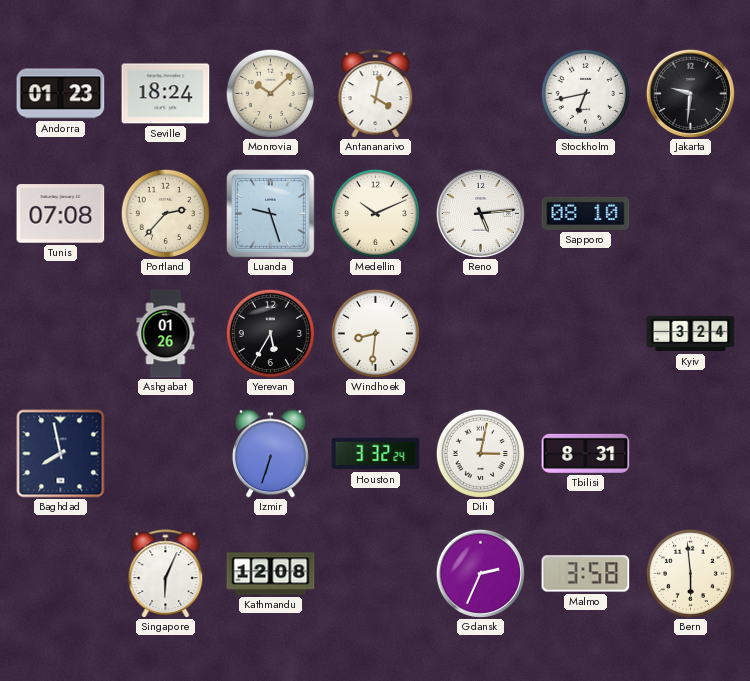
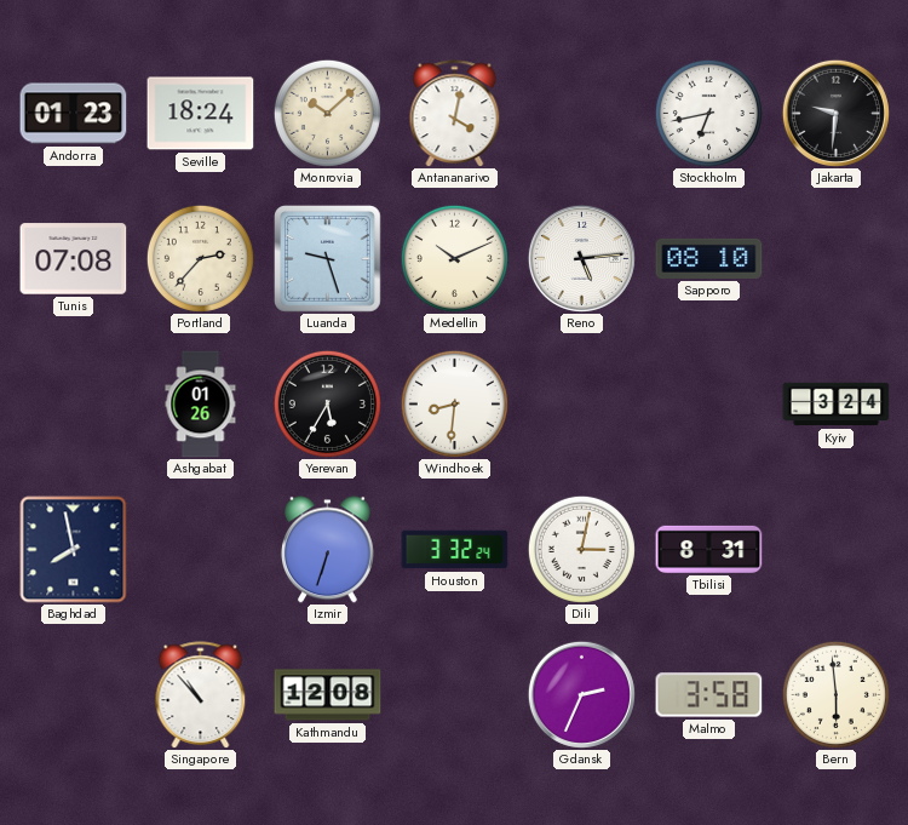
Singapore: 6:04 -> 10:53 (201, 695)
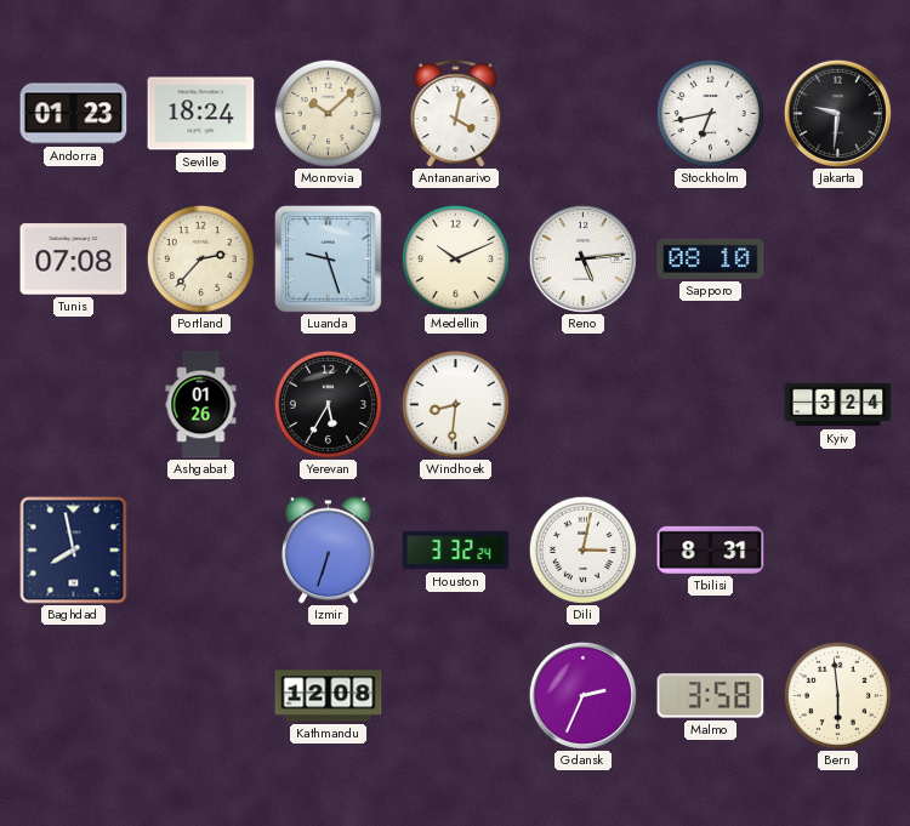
Singapore: 10:53 -> none (201, 695)
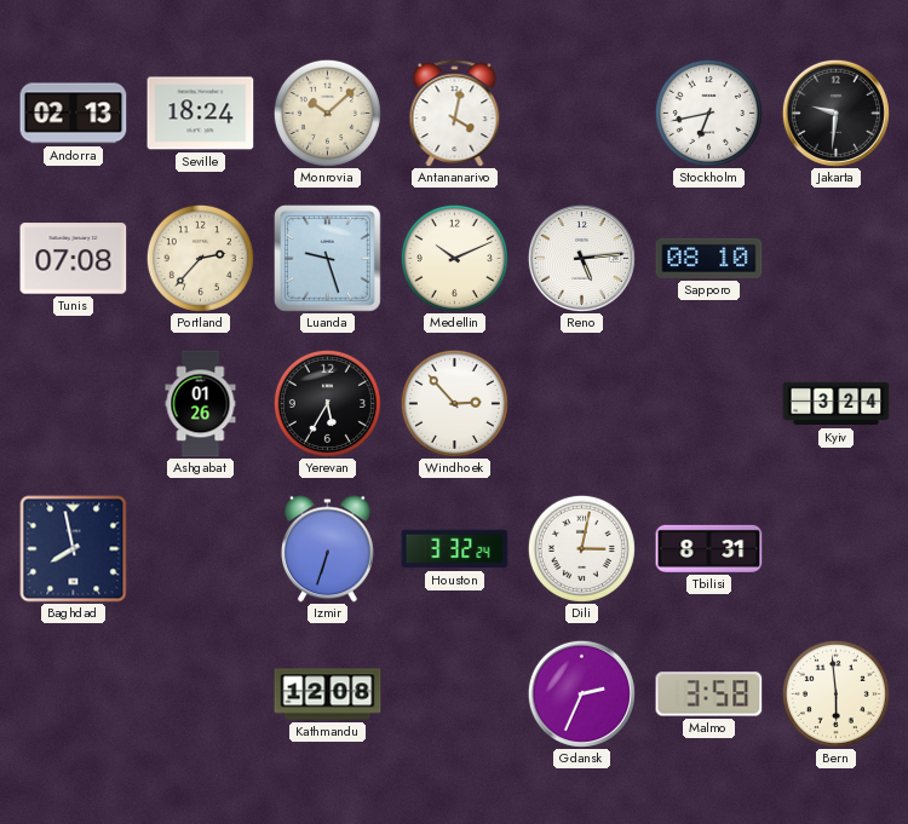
Andorra: 01:23 -> 02:13 (74, 114)
Windhoek: 8:31 -> 2:53 (454, 403)
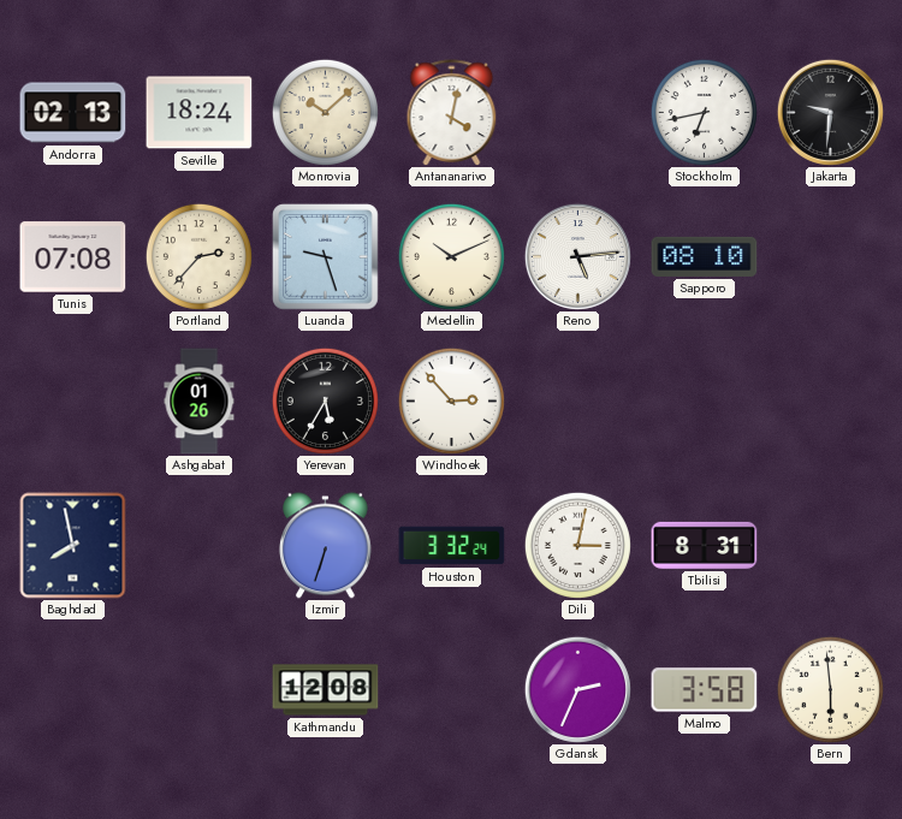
Kyiv: 3:24 -> none (837, 404)
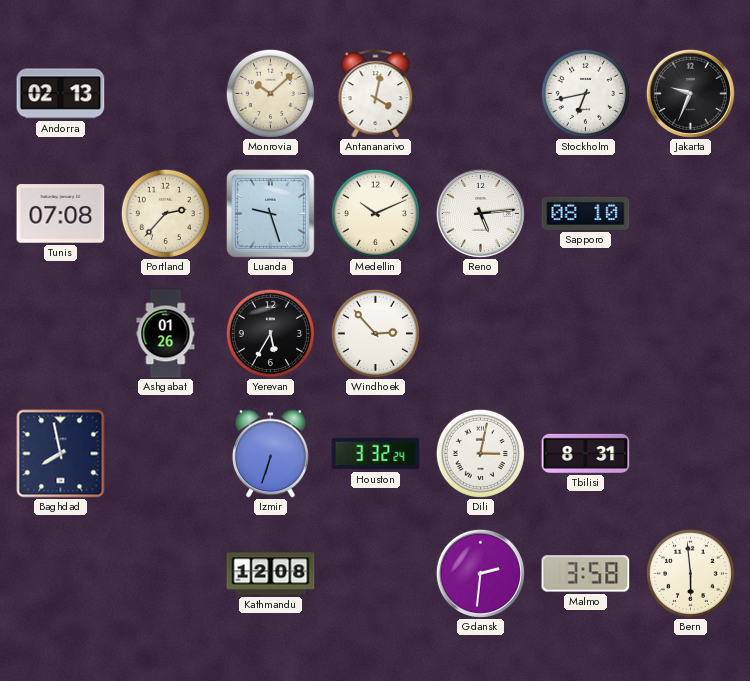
Seville: 18:24 -> none (200, 113)
Jakarta: 9:31 -> 9:34 (690, 93)
Gdansk: 2:34 -> 2:31 (480, 573)
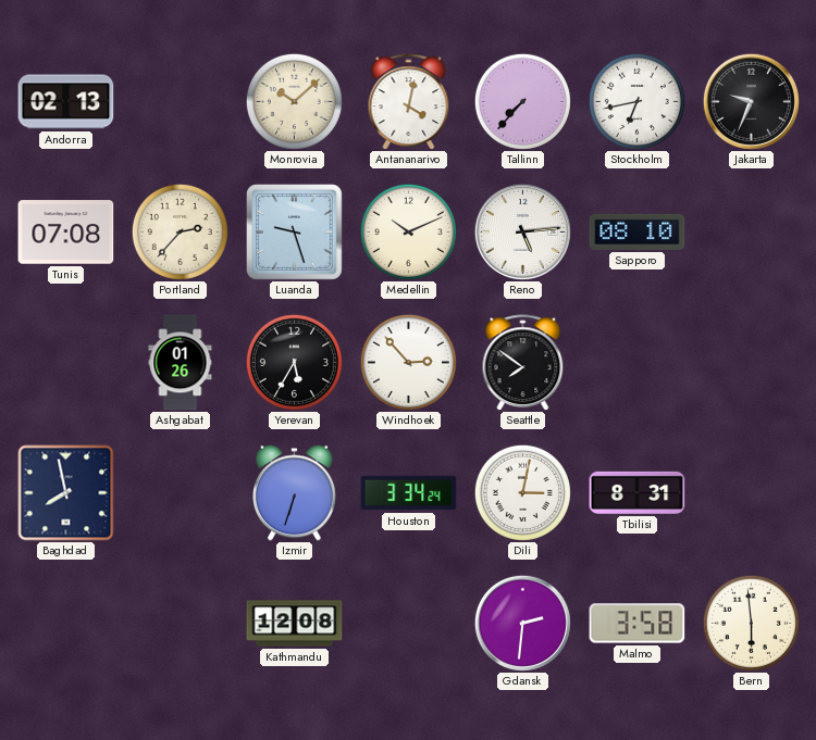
Tallinn: none -> 7:37 (522, 101)
Seattle: none -> 7:51 (523, 363)
Houston: 3:32 -> 3:34 (409, 493)
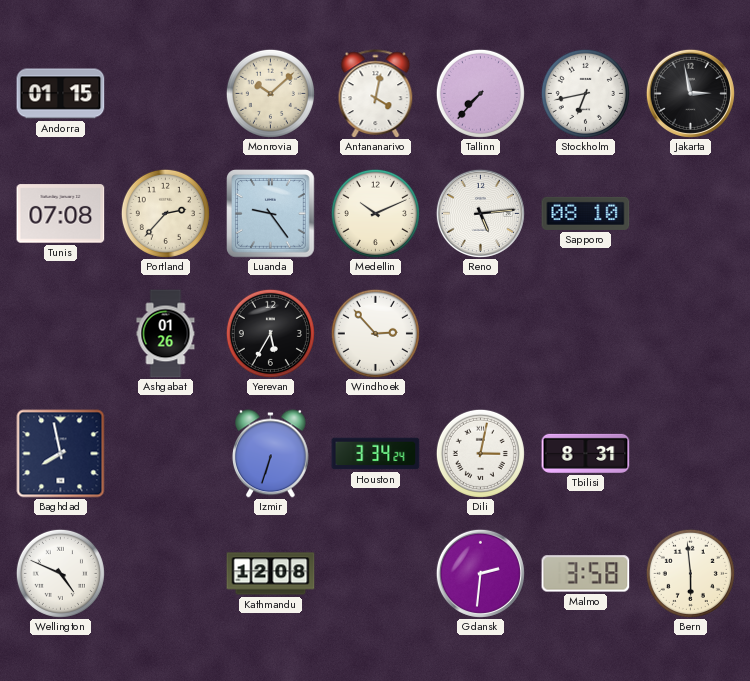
Andorra: 02:13 -> 01:15 (61, 94)
Jakarta: 9:34 -> 2:58 (690, 93)
Luanda: 9:27 -> 9:24 (271, 214)
Seattle: 7:51 -> none (523, 363)
Wellington: none -> 4:49 (60, 573)
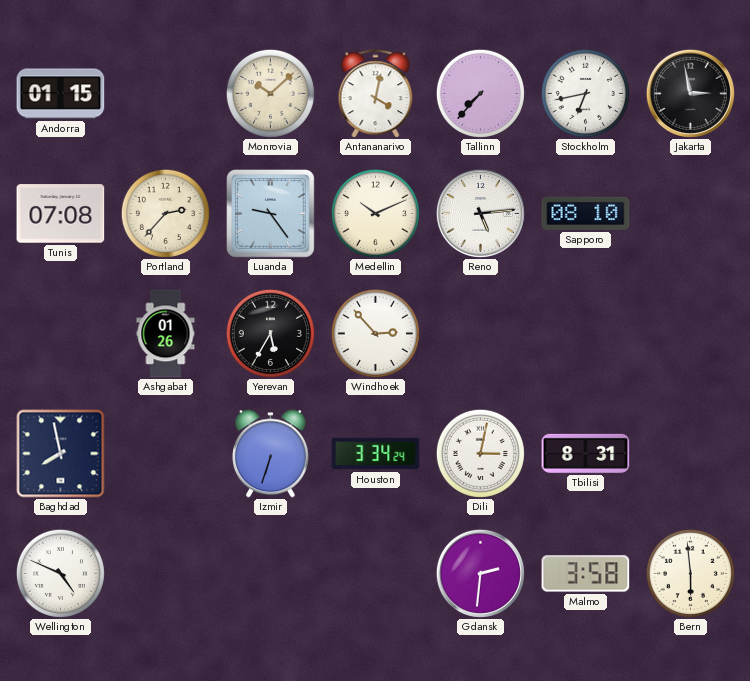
Kathmandu: 12:08 -> none (271, 574)
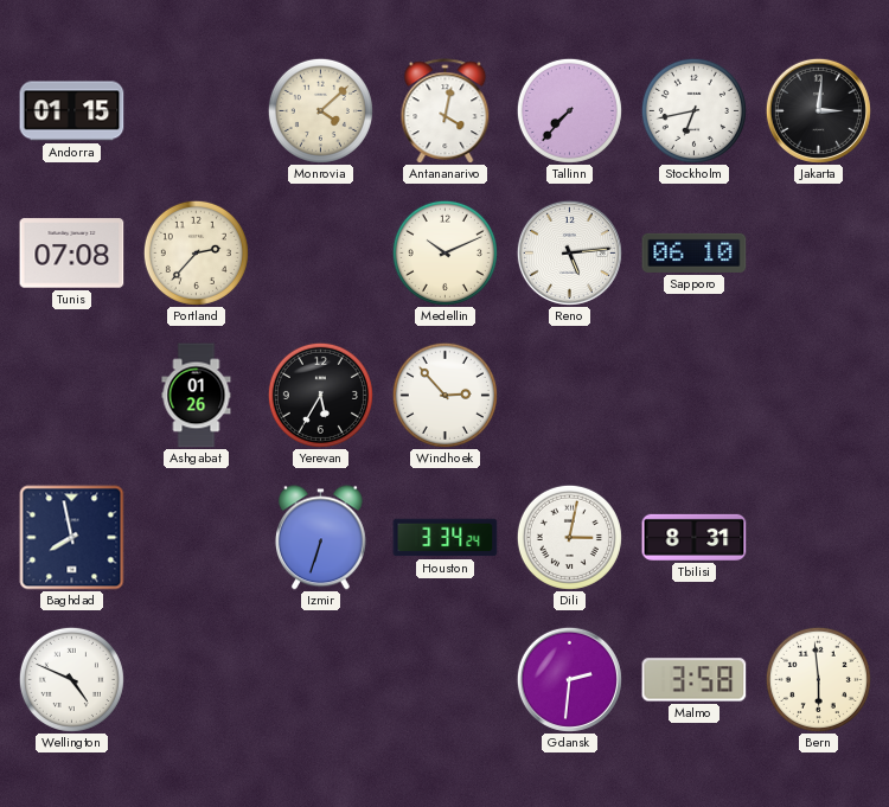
Monrovia: 10:08 -> 4:08 (320, 110)
Jakarta: 2:58 -> 3:01 (818, 110)
Luanda: 9:24 -> none (271, 214)
Sapporo: 08:10 -> 06:10 (695, 252)
